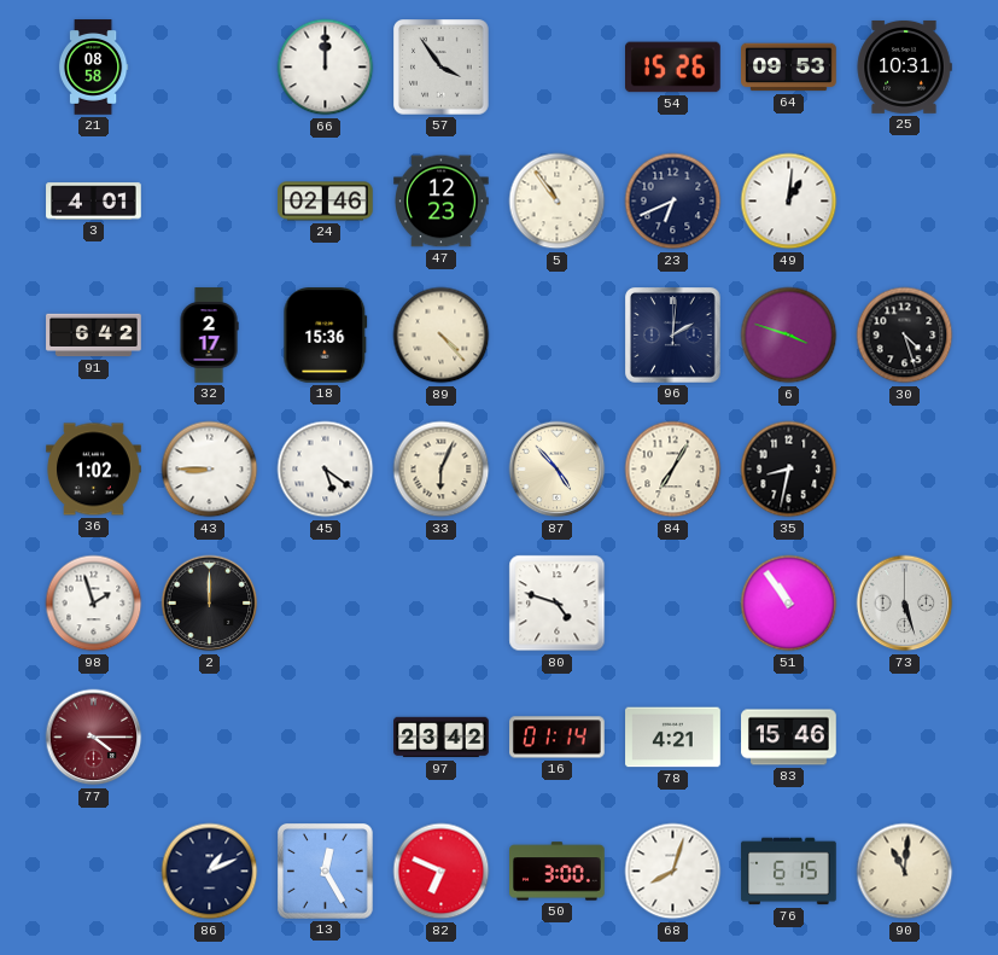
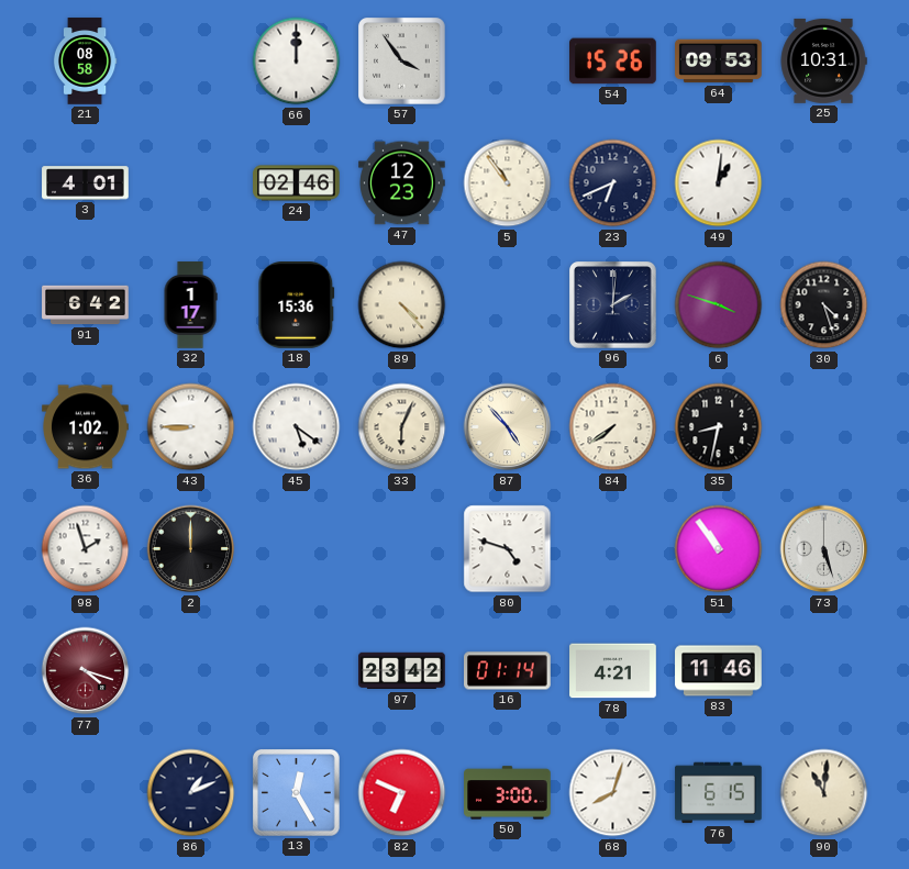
32: 2:17 -> 1:17 (190, 305)
84: 7:05 -> 7:39 (613, 427)
77: 4:15 -> 4:18 (86, 671)
83: 15:46 -> 11:46 (719, 671)
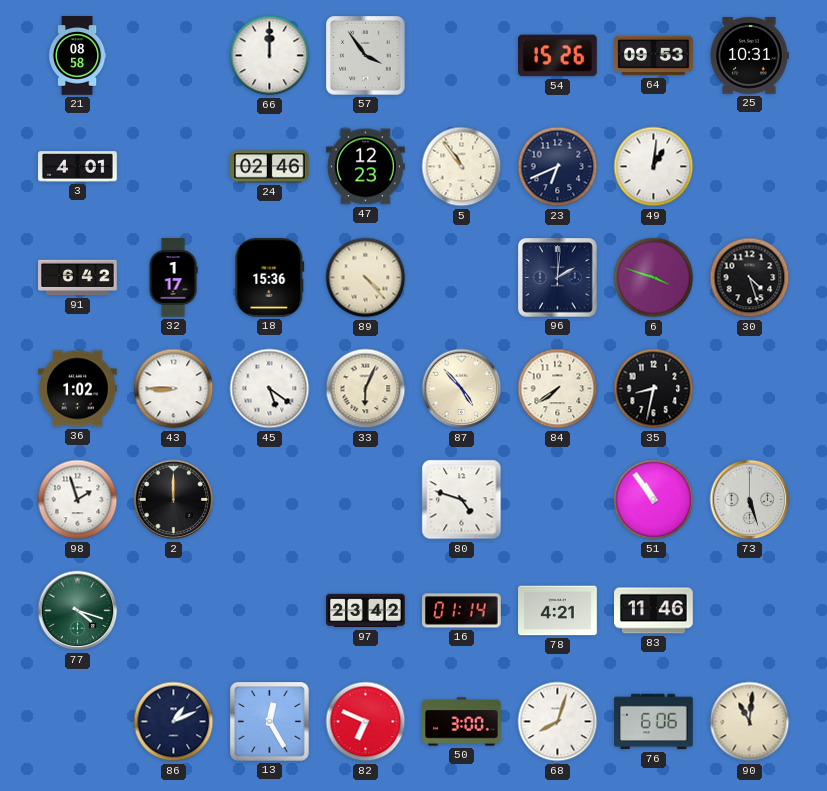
77 dial: burgundy -> green (78, 611)
76: 6:15 -> 6:06 (654, 722)
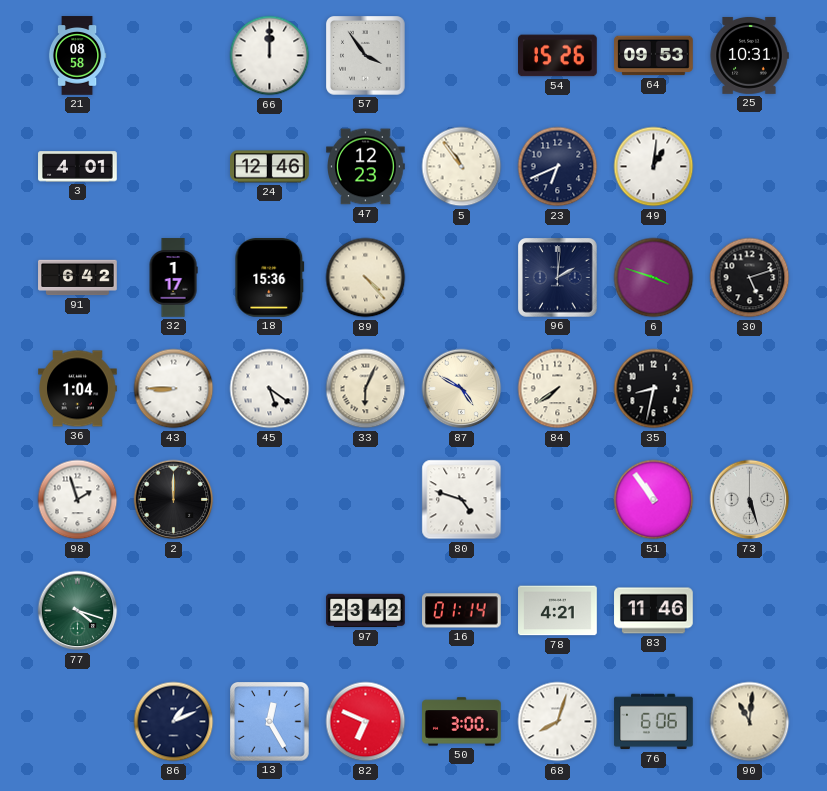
24: 02:46 -> 12:46 (270, 167)
30: 4:27 -> 5:12 (750, 278)
36: 1:02 -> 1:04 (78, 389)
87: 4:53 -> 4:50 (462, 389)
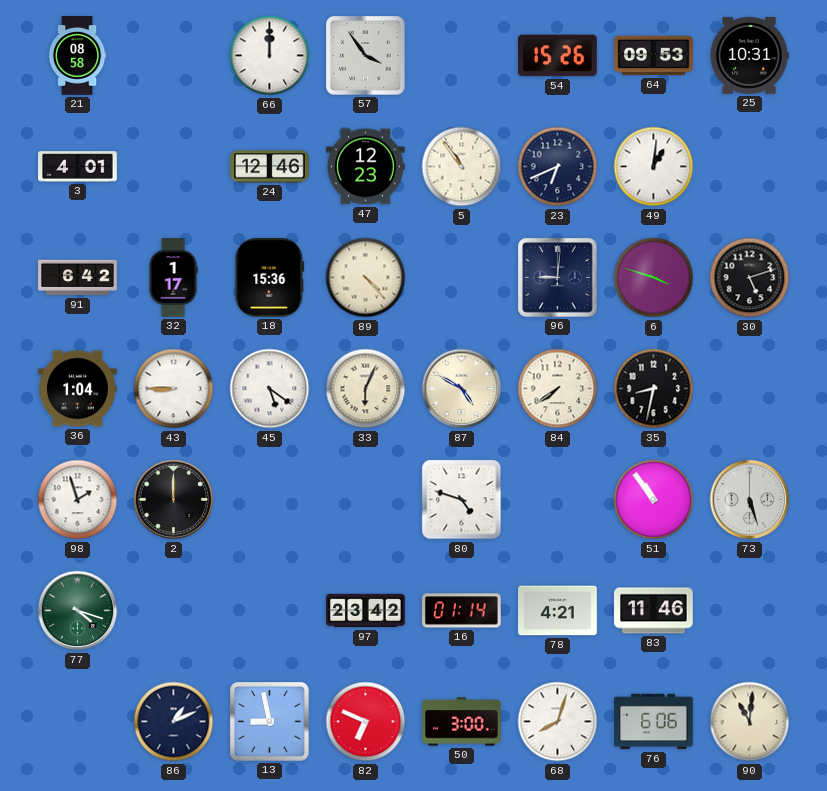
96: 2:01 -> 9:01 (558, 278)
13: 12:25 -> 8:58 (270, 722)
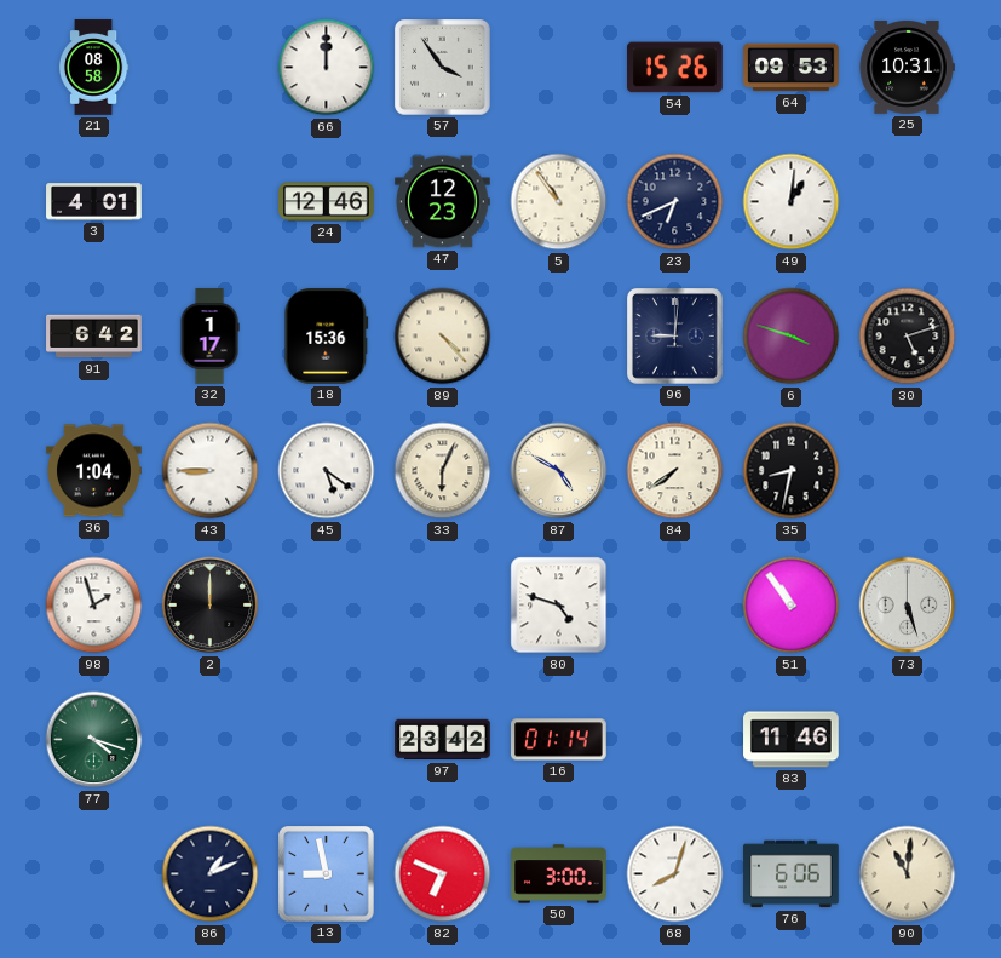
78: 4:21 -> none (558, 611)
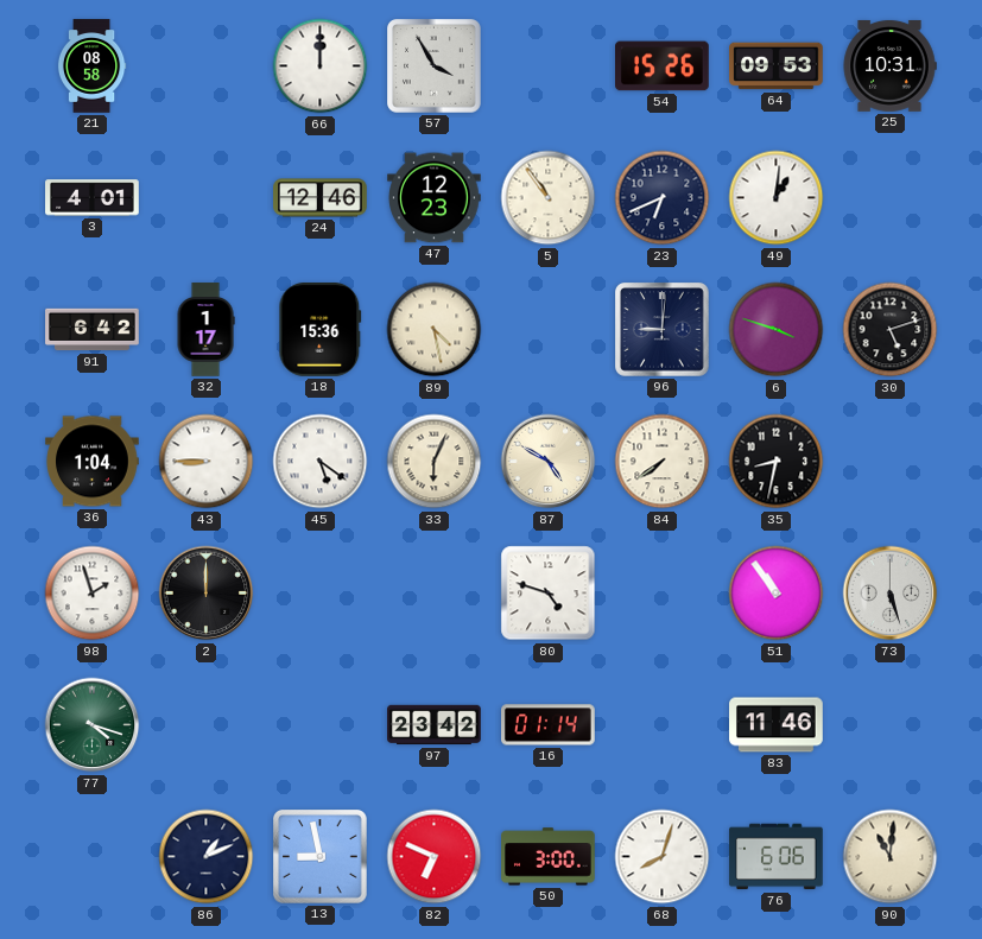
57: 3:54 -> 3:55 (435, 66)
89: 4:23 -> 4:28 (435, 330)
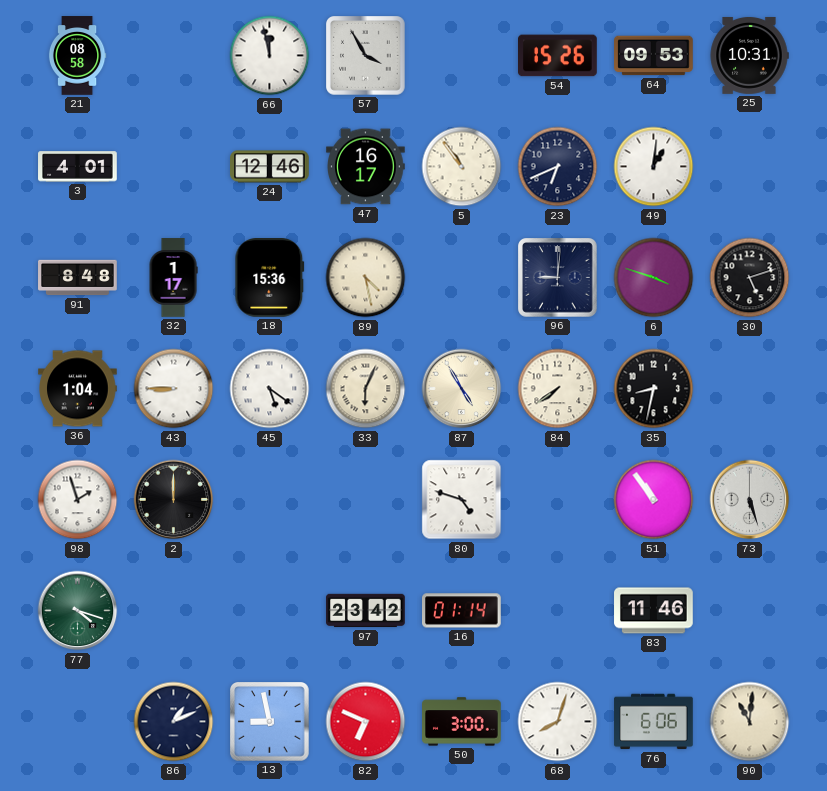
66: 12:00 -> 11:58 (270, 56)
47: 12:23 -> 16:17 (366, 167)
91: 6:42 -> 8:48 (78, 278)
87: 4:50 -> 4:55 (462, 389)
